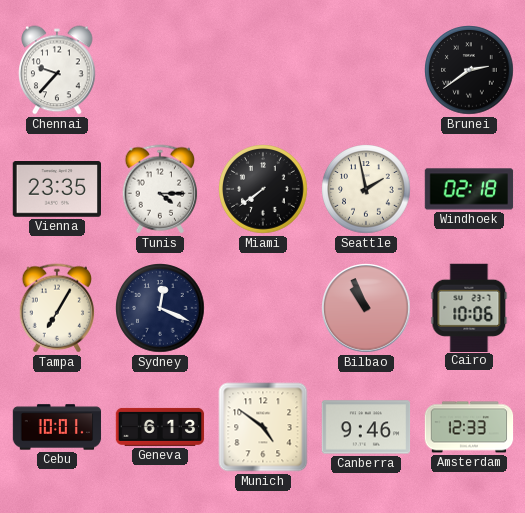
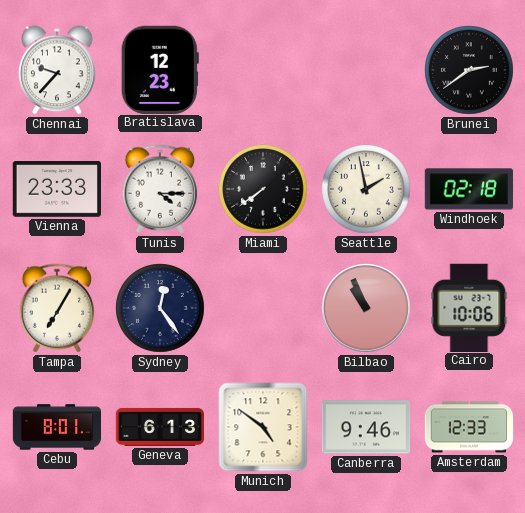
Bratislava: none -> 12:23 (160, 69)
Vienna: 23:35 -> 23:33 (56, 190)
Sydney: 12:19 -> 12:24 (160, 308)
Cebu: 10:01 -> 8:01 (57, 427)
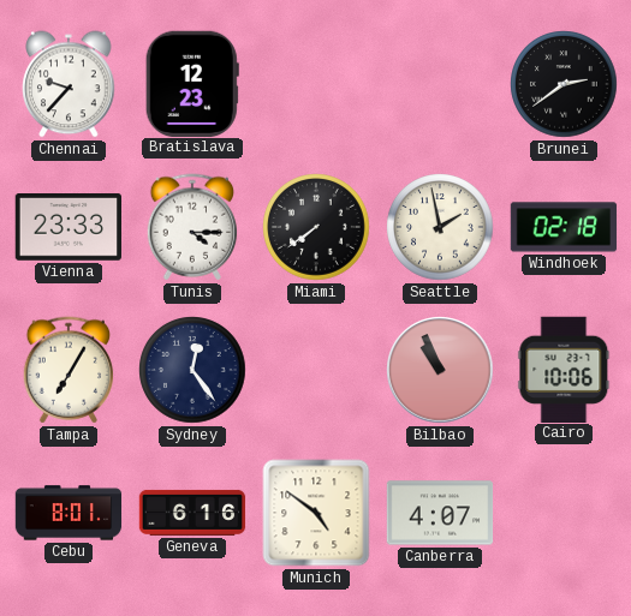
Geneva: 6:13 -> 6:16 (192, 513)
Canberra: 9:46 -> 4:07 (440, 513)
Amsterdam: 12:33 -> none (469, 427)
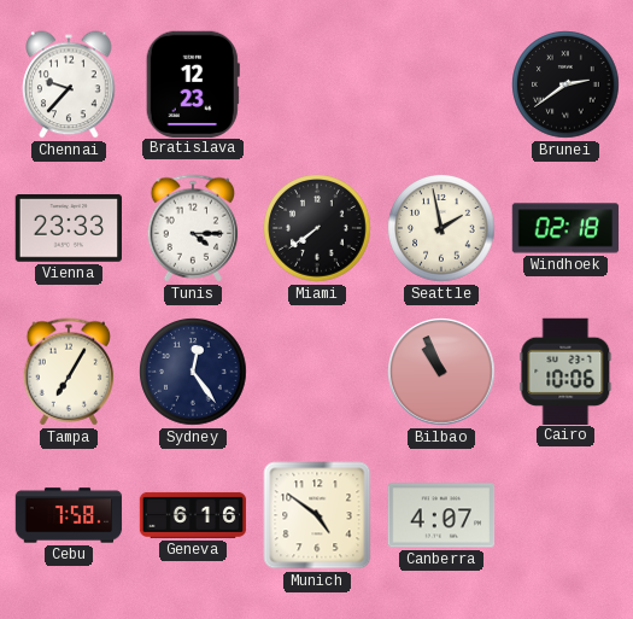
Cebu: 8:01 -> 7:58 (69, 515)
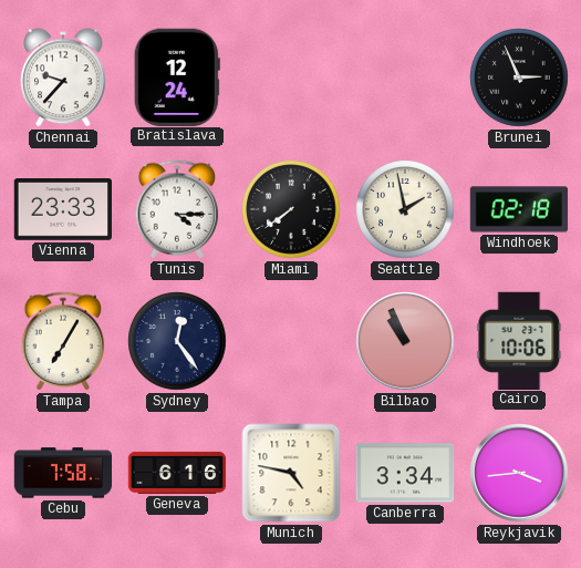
Bratislava: 12:23 -> 12:24 (177, 76)
Brunei: 2:39 -> 2:56 (519, 78)
Munich: 4:51 -> 4:47 (291, 473)
Canberra: 4:07 -> 3:34 (405, 473)
Reykjavik: none -> 3:44 (519, 473)
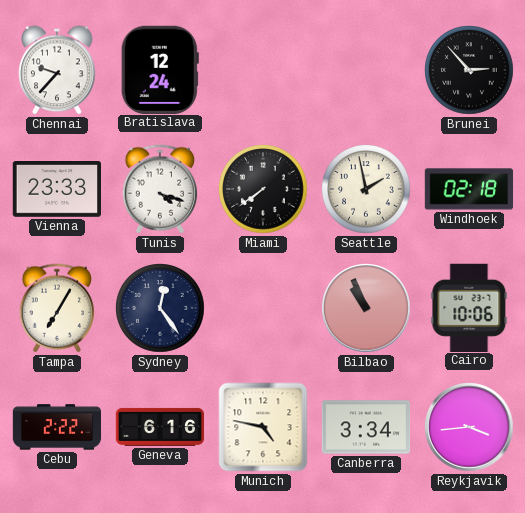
Brunei: 2:56 -> 2:53 (469, 70)
Tunis: 4:15 -> 4:18 (160, 189)
Cebu: 7:58 -> 2:22 (57, 427)
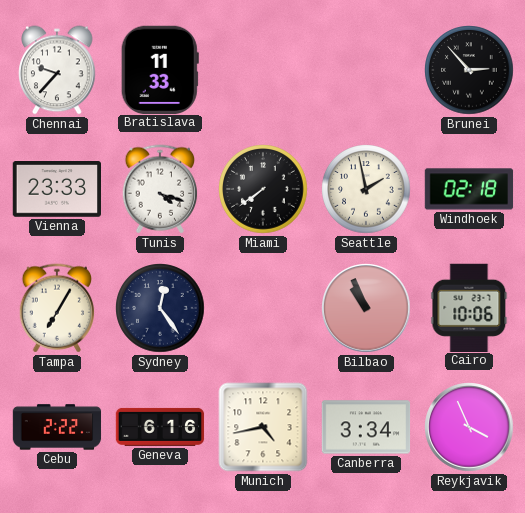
Bratislava: 12:24 -> 11:33 (160, 69)
Munich: 4:47 -> 4:43 (263, 427)
Reykjavik: 3:44 -> 3:56 (469, 427)
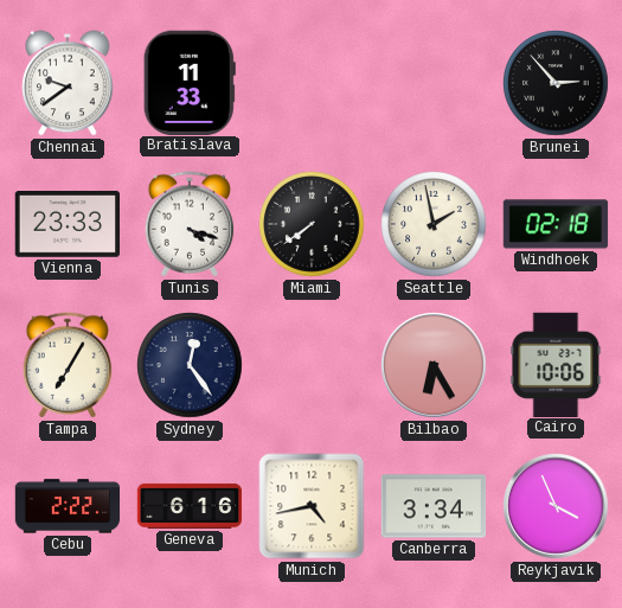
Chennai: 9:37 -> 9:39 (68, 83)
Bilbao: 10:56 -> 6:25 (434, 365)
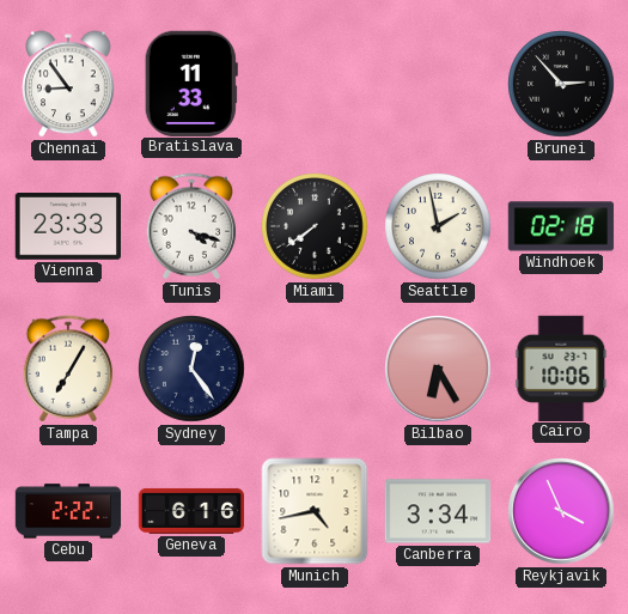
Chennai: 9:39 -> 8:54 (68, 84)
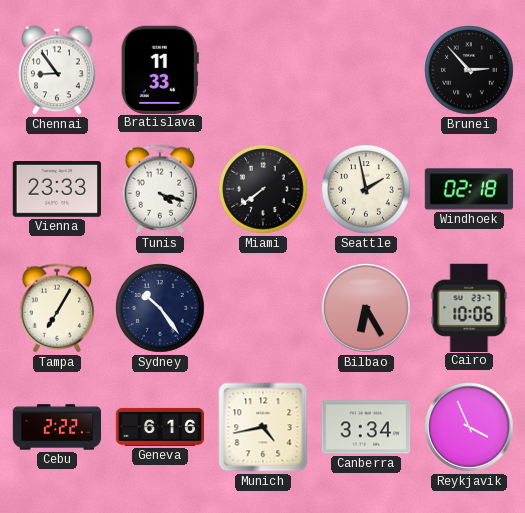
Sydney: 12:24 -> 10:24 (160, 308)
